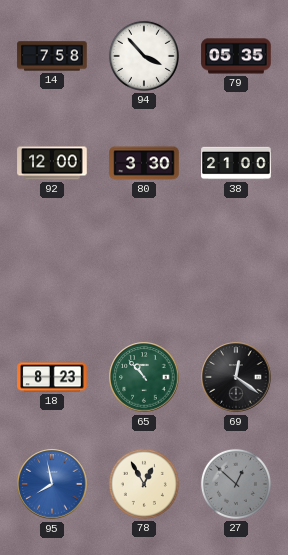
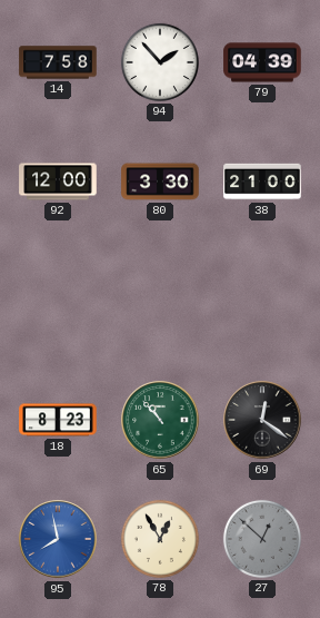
94: 3:53 -> 1:53 (160, 62)
79: 05:35 -> 04:39 (262, 62)
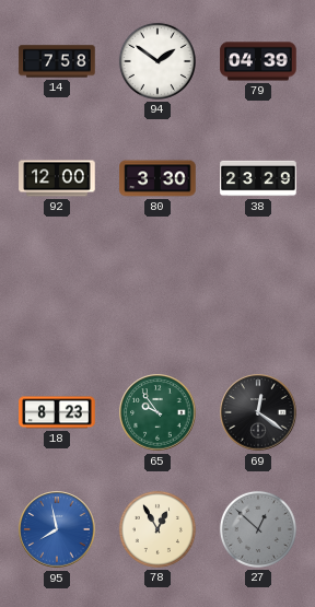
94: 1:53 -> 1:51 (157, 61)
38: 21:00 -> 23:29 (258, 178)
65: 10:53 -> 9:54 (157, 412)
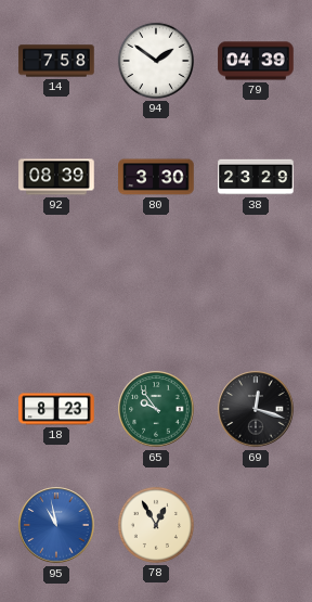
92: 12:00 -> 08:39 (56, 177)
69: 12:21 -> 12:18 (256, 409)
95: 7:58 -> 10:58 (56, 525)
27: 12:52 -> none (258, 529)
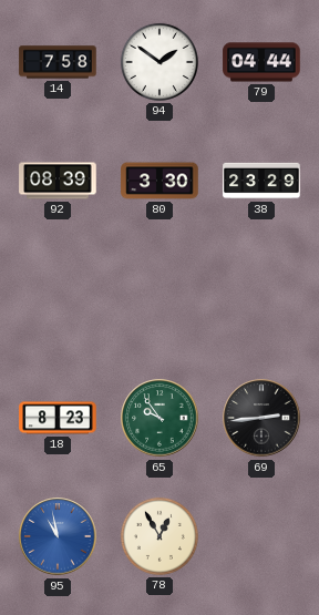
79: 04:39 -> 04:44 (261, 62)
69: 12:18 -> 2:44 (261, 418)
